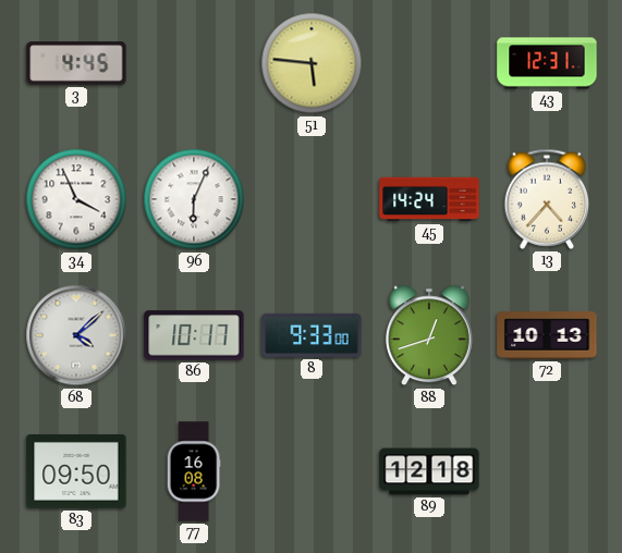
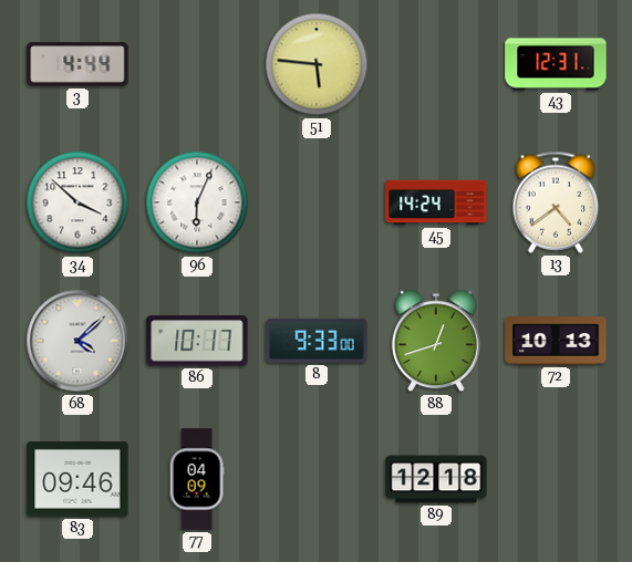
3: 4:45 -> 4:44 (77, 64)
34: 3:56 -> 3:52 (77, 202)
13: 4:37 -> 4:39 (556, 202)
83: 09:50 -> 09:46 (77, 480)
77: 16:08 -> 04:09 (197, 479)
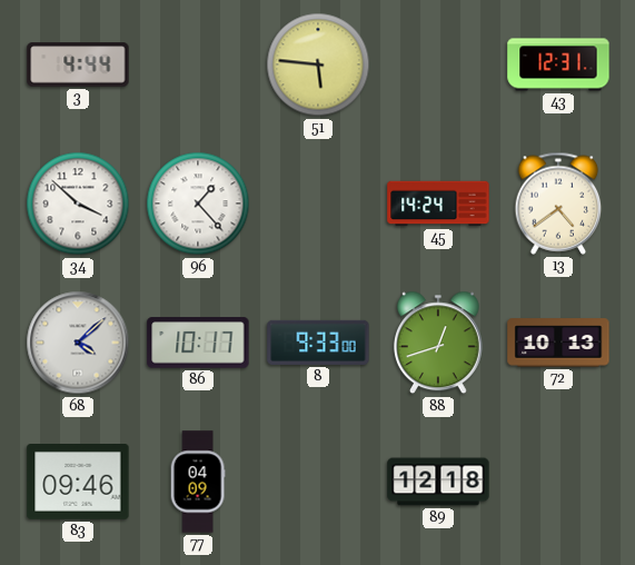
96: 6:04 -> 1:23 (198, 204)
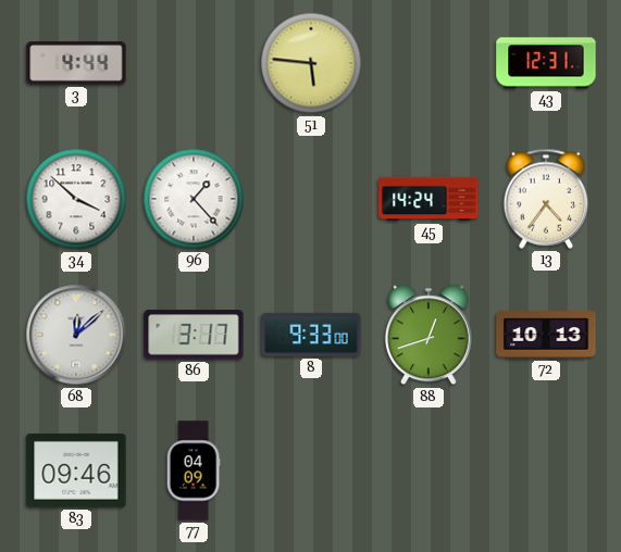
13: 4:39 -> 4:36 (546, 199)
68: 4:08 -> 12:08 (76, 335)
86: 10:17 -> 3:17 (194, 335)
89: 12:18 -> none (438, 482)
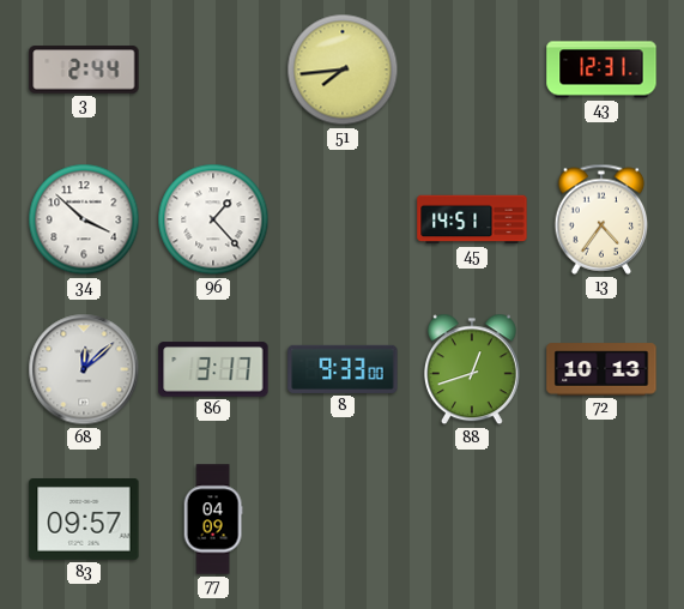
3: 4:44 -> 2:44 (84, 70)
51: 5:46 -> 7:44 (343, 70)
45: 14:24 -> 14:51 (472, 219)
83: 09:46 -> 09:57 (84, 520)
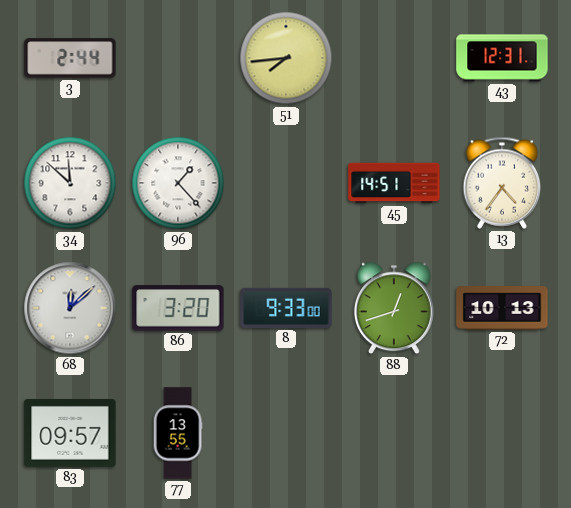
34: 3:52 -> 11:52 (70, 183)
86: 3:17 -> 3:20 (178, 308)
77: 04:09 -> 13:55 (178, 433)
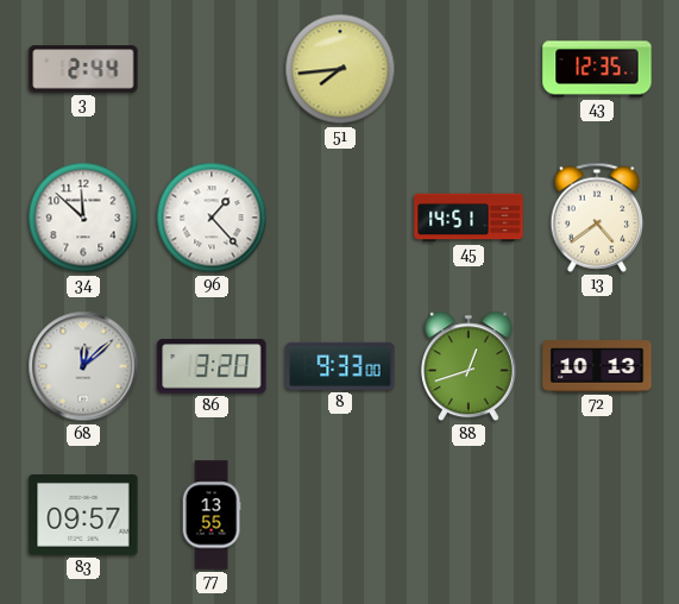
43: 12:31 -> 12:35 (597, 69)
13: 4:36 -> 4:39 (597, 218)
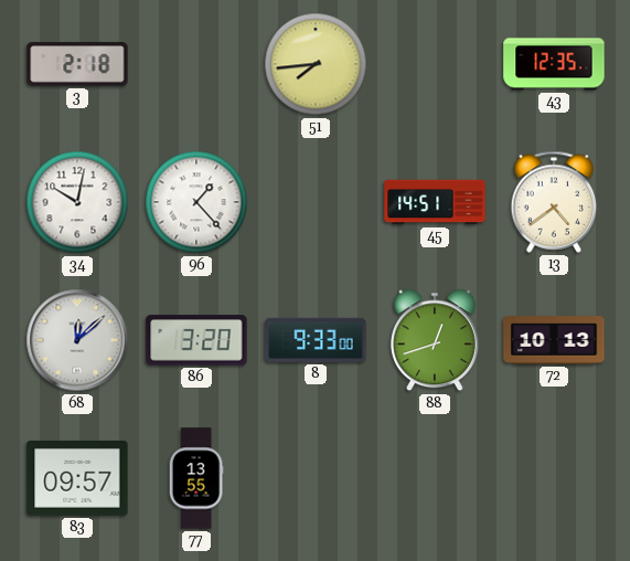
3: 2:44 -> 2:18 (77, 64)
34: 11:52 -> 10:02 (77, 202)
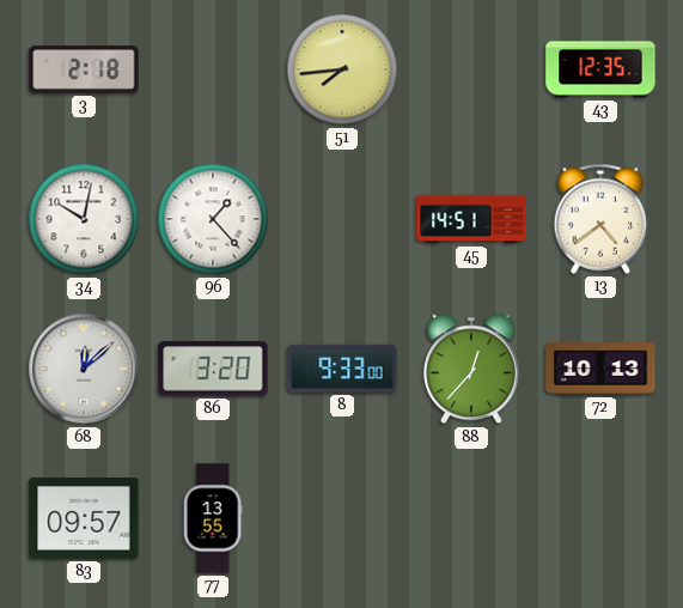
88: 12:42 -> 12:37 (471, 369)
